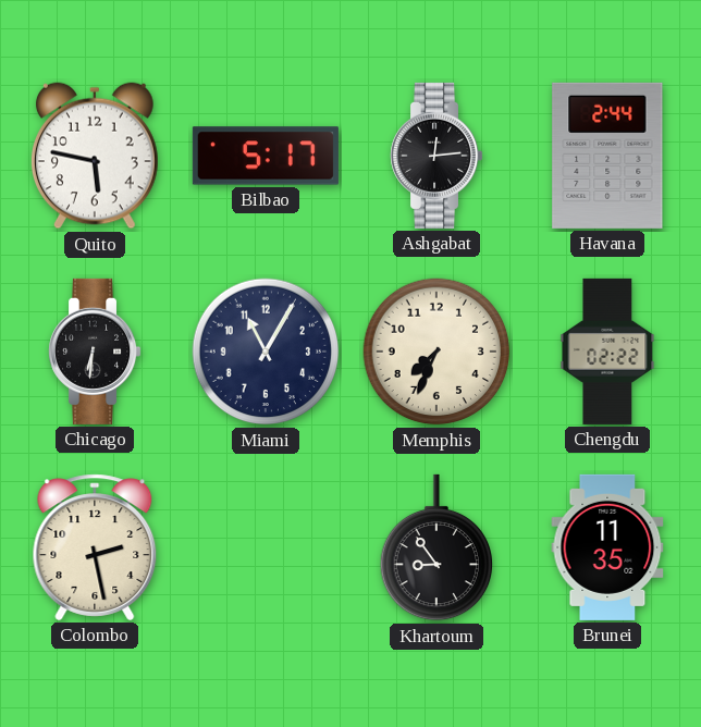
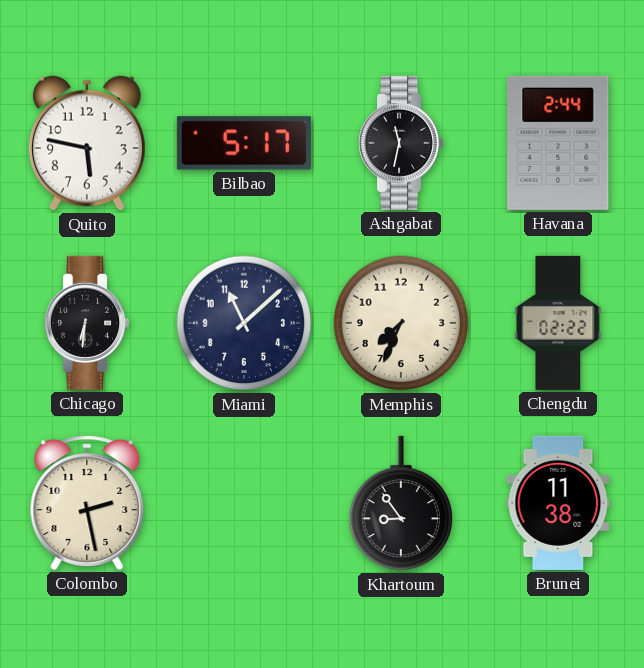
Ashgabat: 12:14 -> 11:32 (401, 143)
Miami: 11:05 -> 11:08 (244, 323)
Brunei: 11:35 -> 11:38 (558, 503)
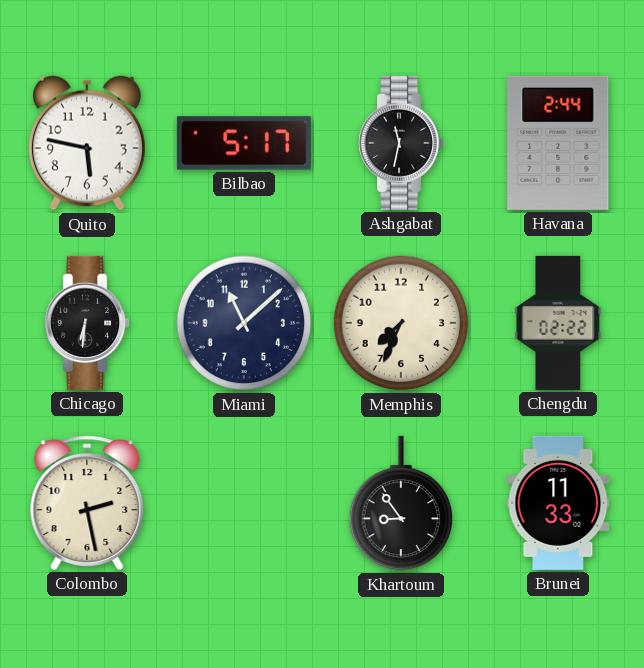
Brunei: 11:38 -> 11:33 (558, 503)
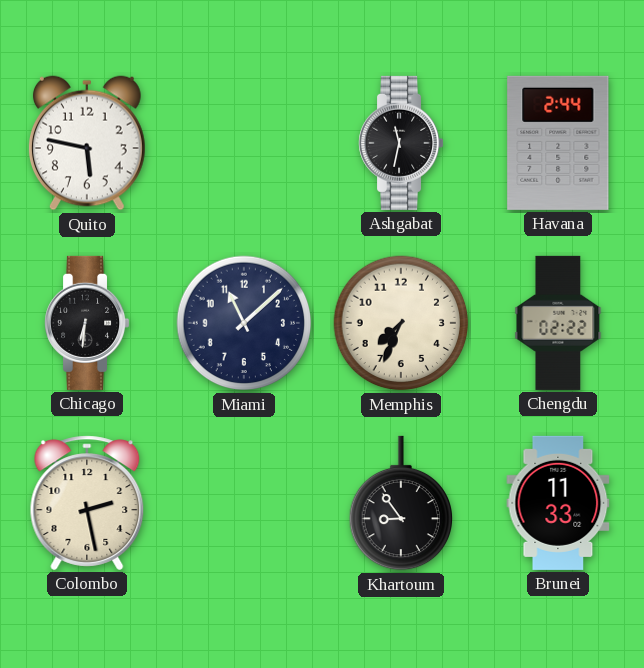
Bilbao: 5:17 -> none (244, 143)
